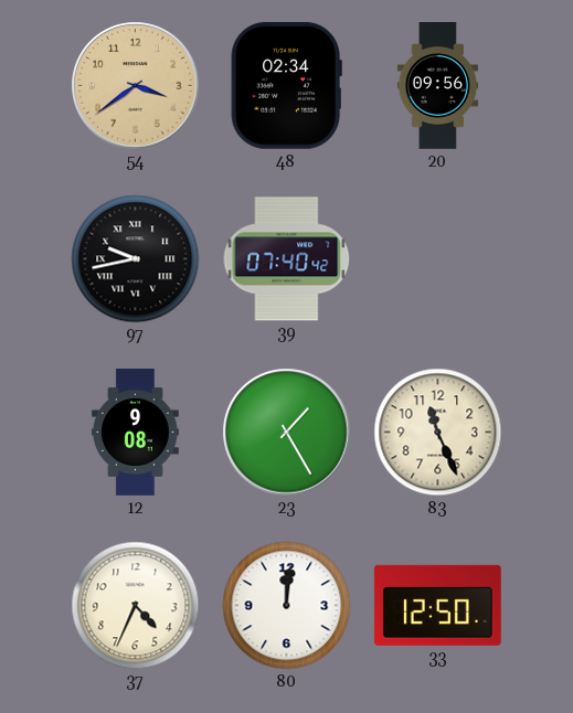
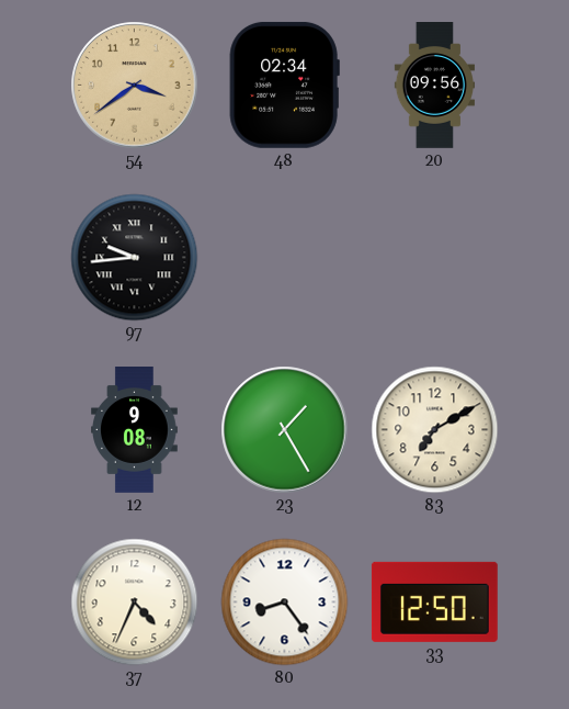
97: 9:43 -> 9:44 (135, 258)
39: 07:40 -> none (287, 259)
83: 11:26 -> 7:10 (435, 430)
80: 12:01 -> 8:24 (285, 603)
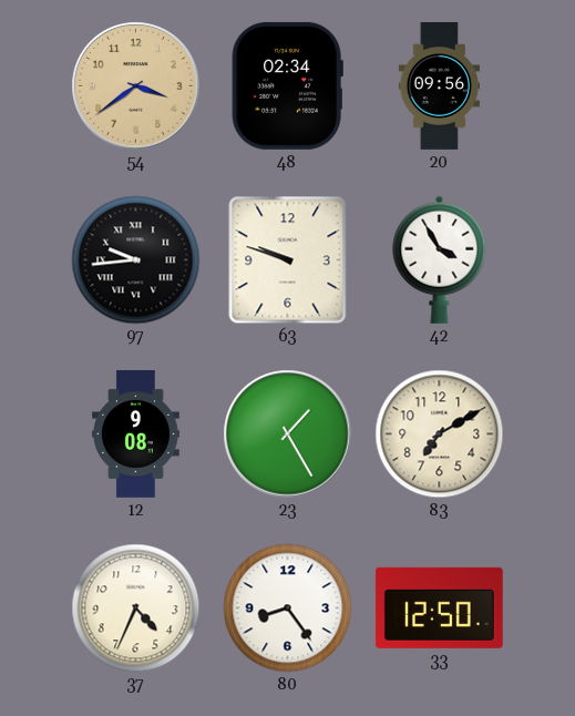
63: none -> 9:48 (288, 260)
42: none -> 3:55 (440, 259)
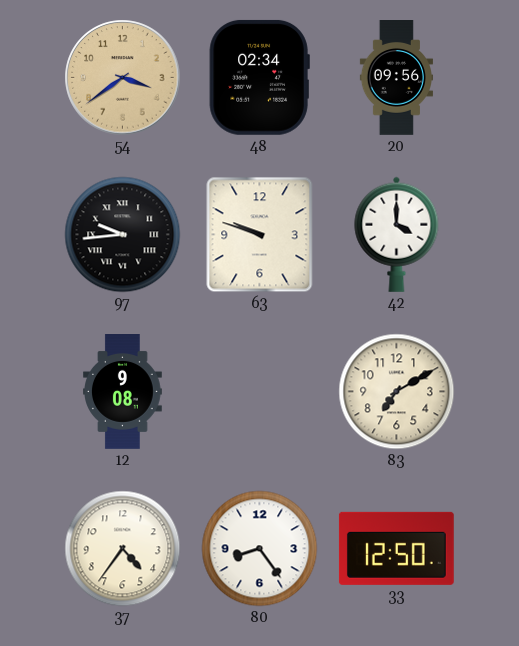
42: 3:55 -> 4:00 (397, 234)
23: 1:25 -> none (288, 434)
37: 4:34 -> 4:36 (123, 549)
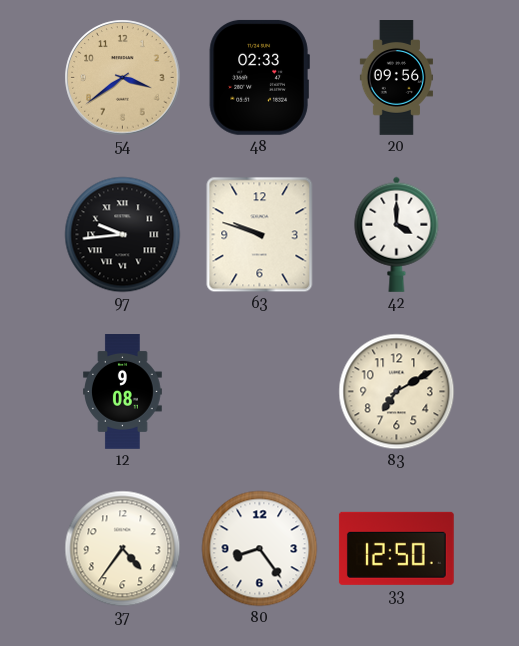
48: 02:34 -> 02:33 (259, 77)
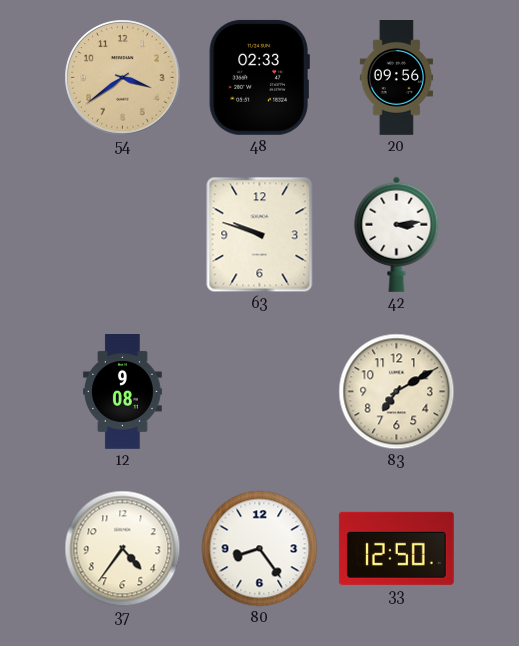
97: 9:44 -> none (123, 235)
42: 4:00 -> 3:14 (397, 234)
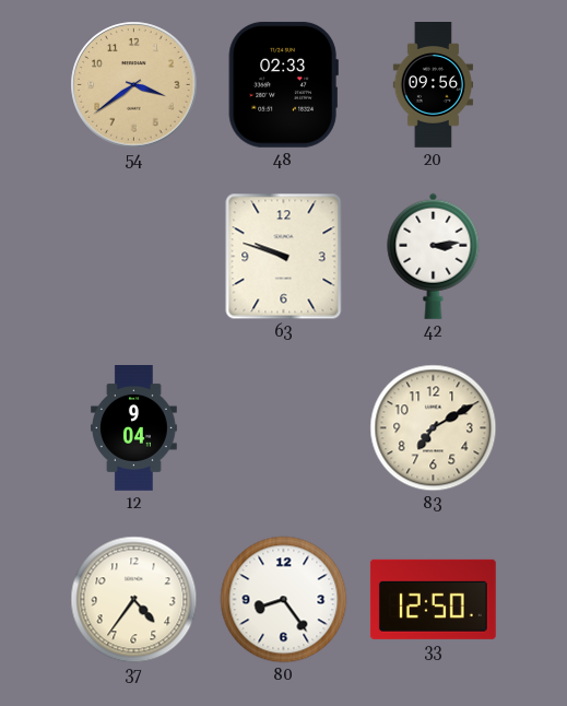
12: 9:08 -> 9:04 (134, 428)
